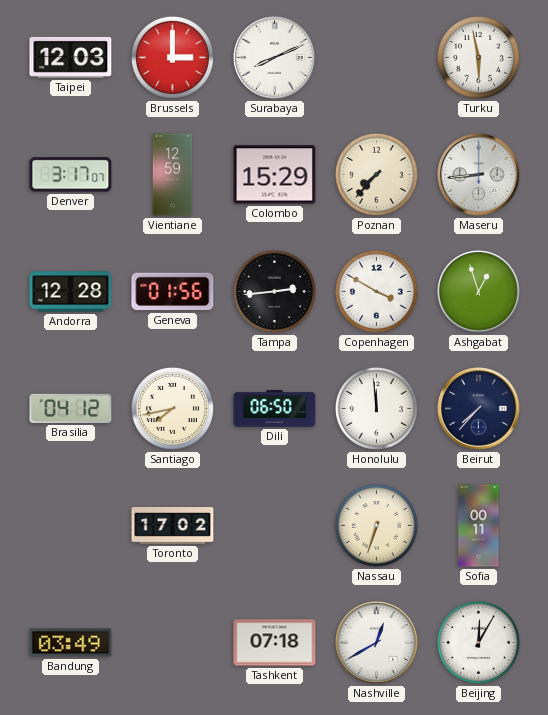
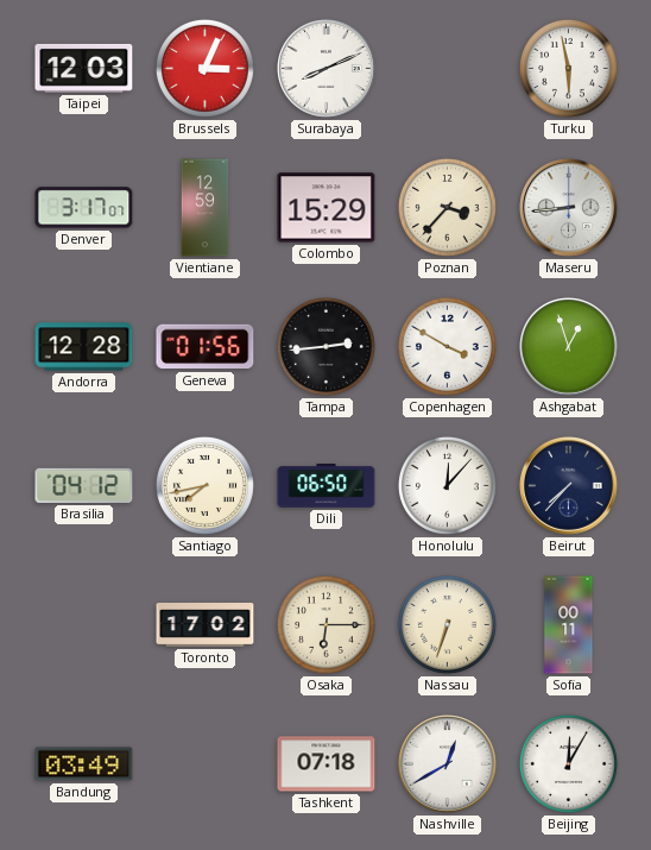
Brussels: 3:00 -> 3:04 (204, 68)
Poznan: 7:37 -> 3:37 (447, 207)
Honolulu: 11:59 -> 12:07 (447, 485)
Osaka: none -> 6:15 (325, 624)
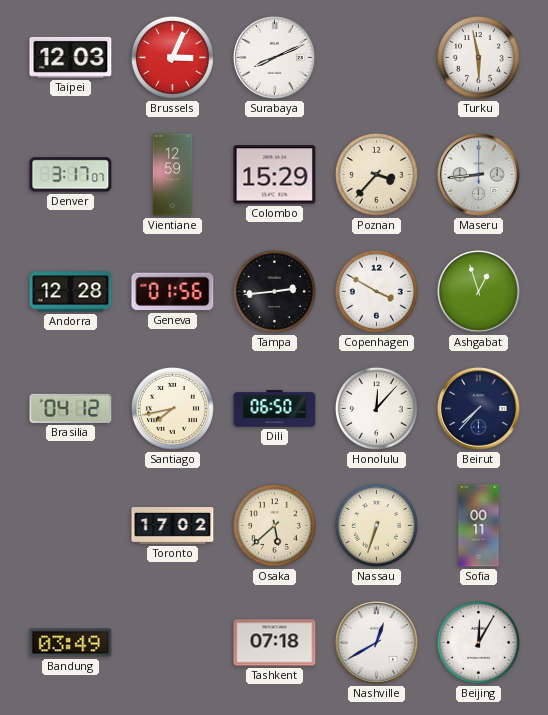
Osaka: 6:15 -> 5:38 (274, 525)
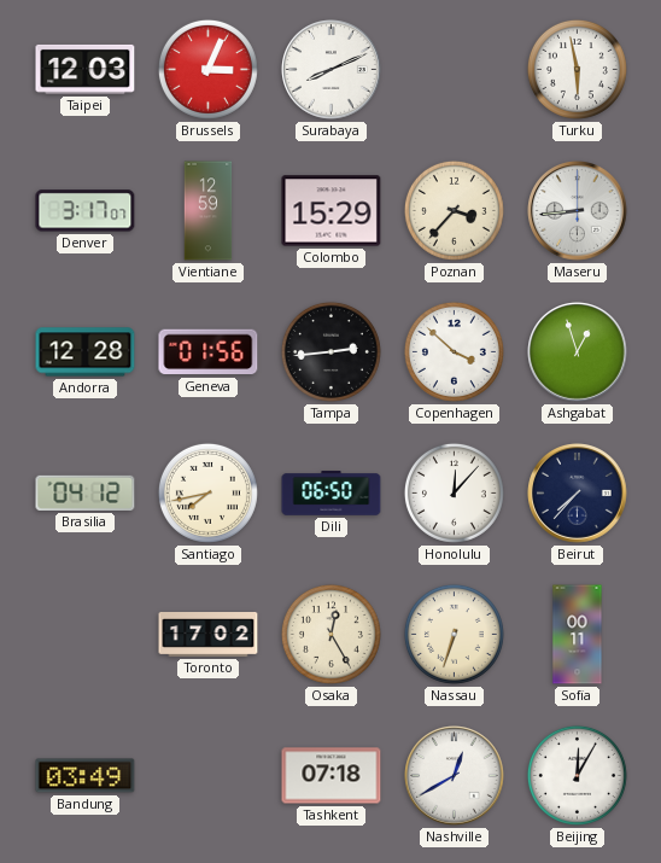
Copenhagen: 3:50 -> 3:52 (454, 351)
Osaka: 5:38 -> 12:25 (330, 634)
